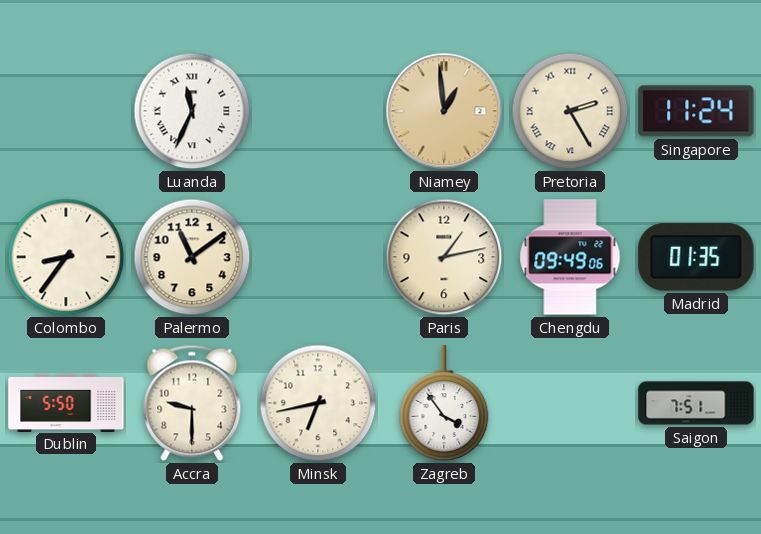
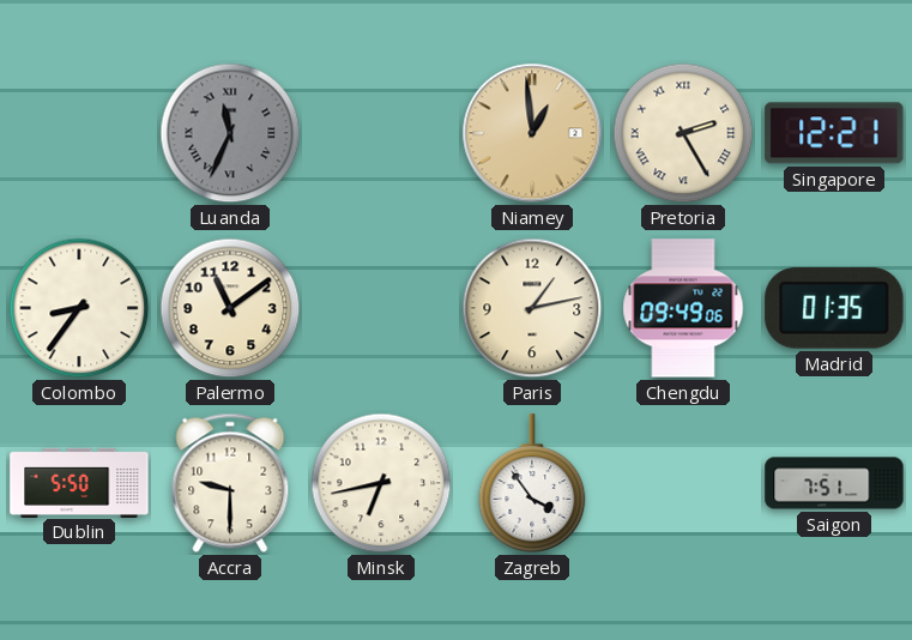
Luanda dial: white -> grey (230, 133)
Singapore: 11:24 -> 12:21 (834, 133)
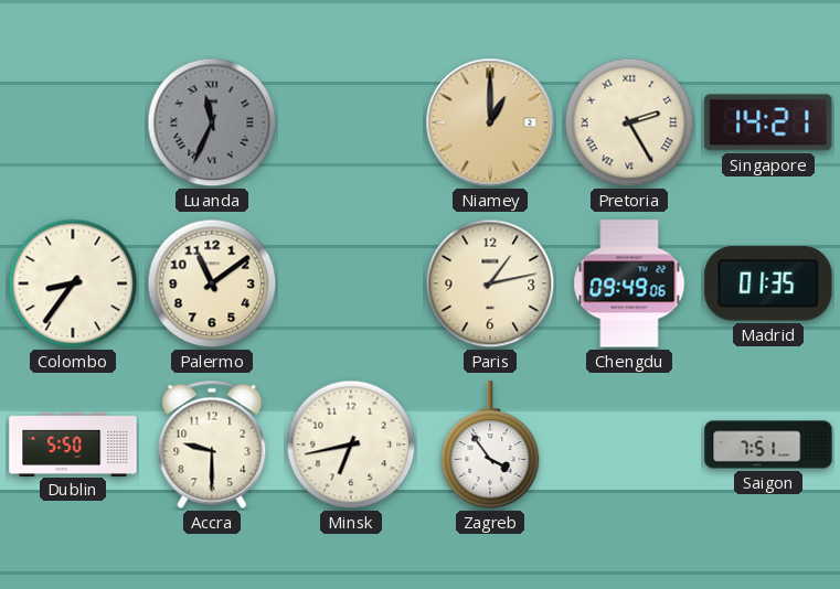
Niamey: 12:59 -> 1:00 (490, 122)
Singapore: 12:21 -> 14:21 (768, 122)
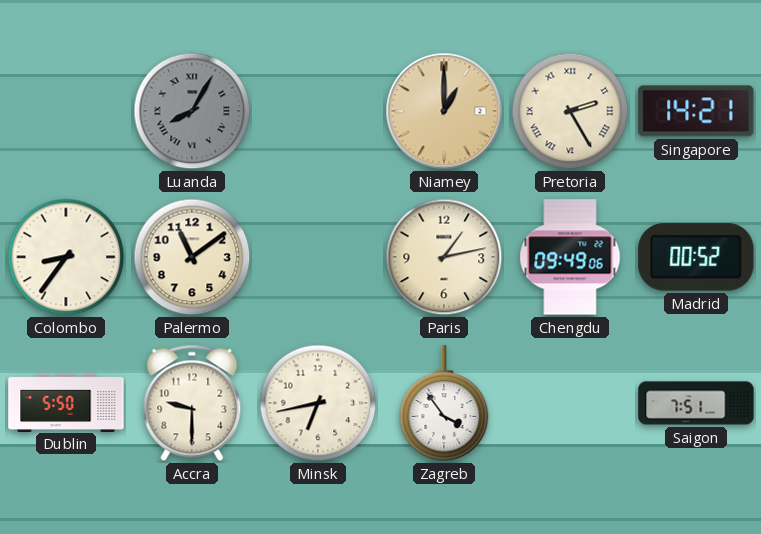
Luanda: 11:34 -> 8:05 (192, 111)
Madrid: 01:35 -> 00:52 (696, 257)
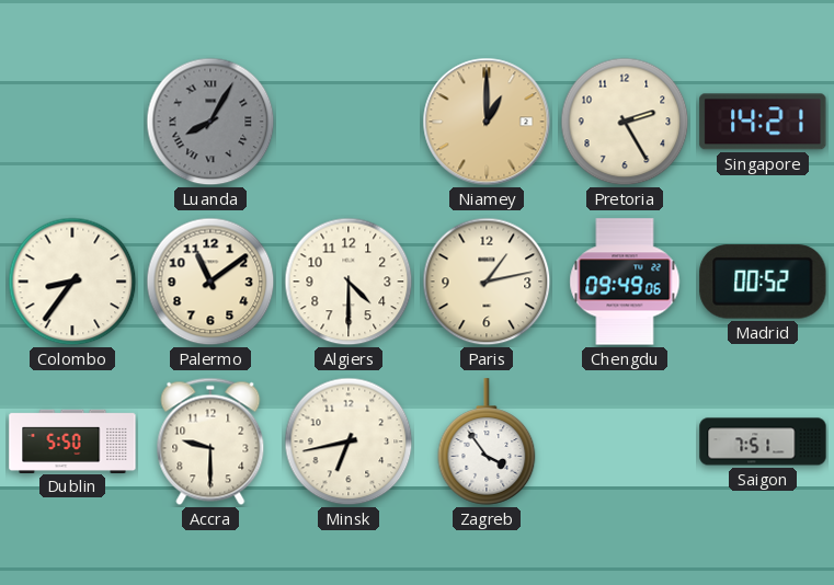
Pretoria numerals: Roman -> Arabic (625, 122)
Algiers: none -> 4:30 (349, 282)
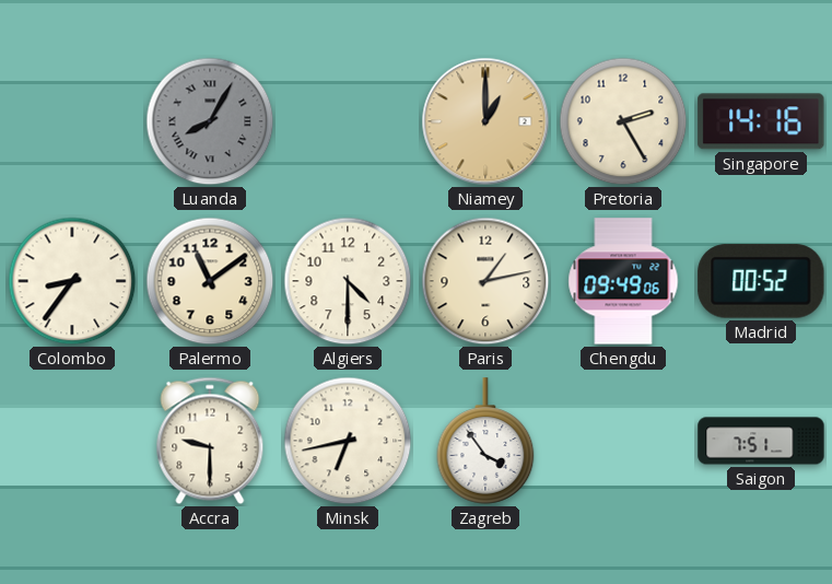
Singapore: 14:21 -> 14:16 (761, 121)
Dublin: 5:50 -> none (72, 440)
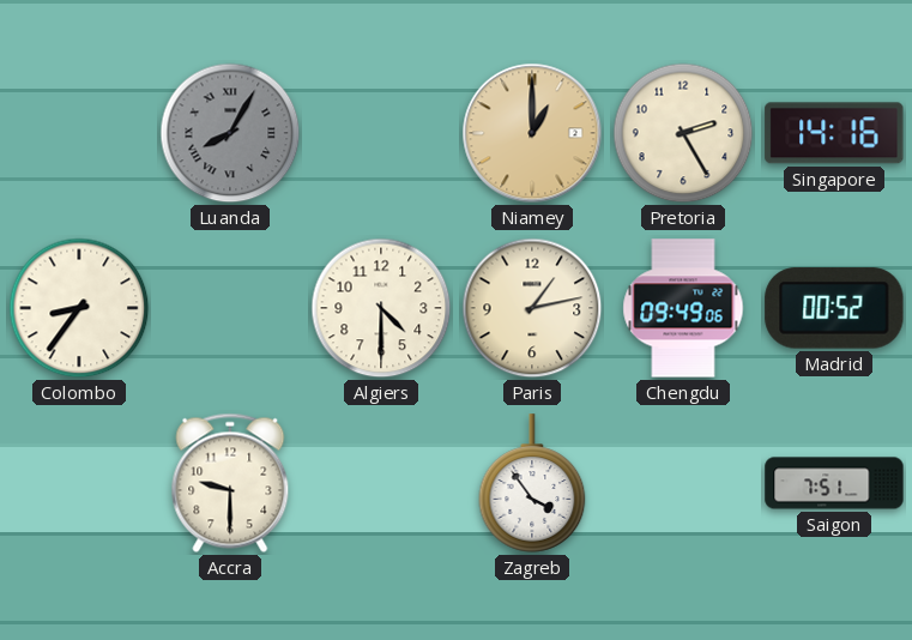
Palermo: 11:09 -> none (210, 281)
Minsk: 6:43 -> none (348, 441)
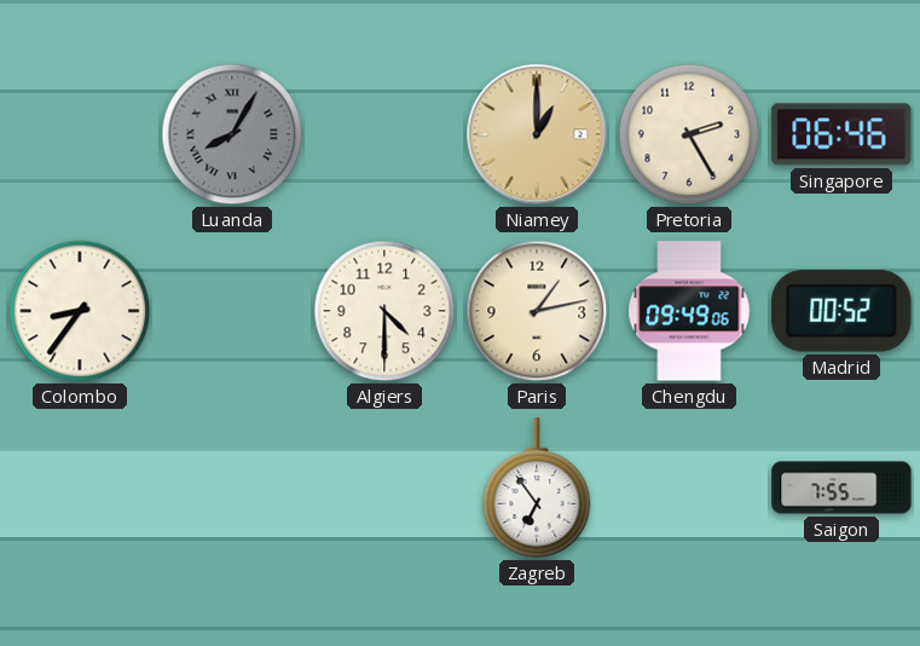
Singapore: 14:16 -> 06:46 (841, 134)
Accra: 9:30 -> none (230, 483)
Zagreb: 3:54 -> 6:54 (537, 488)
Saigon: 7:51 -> 7:55 (841, 488)
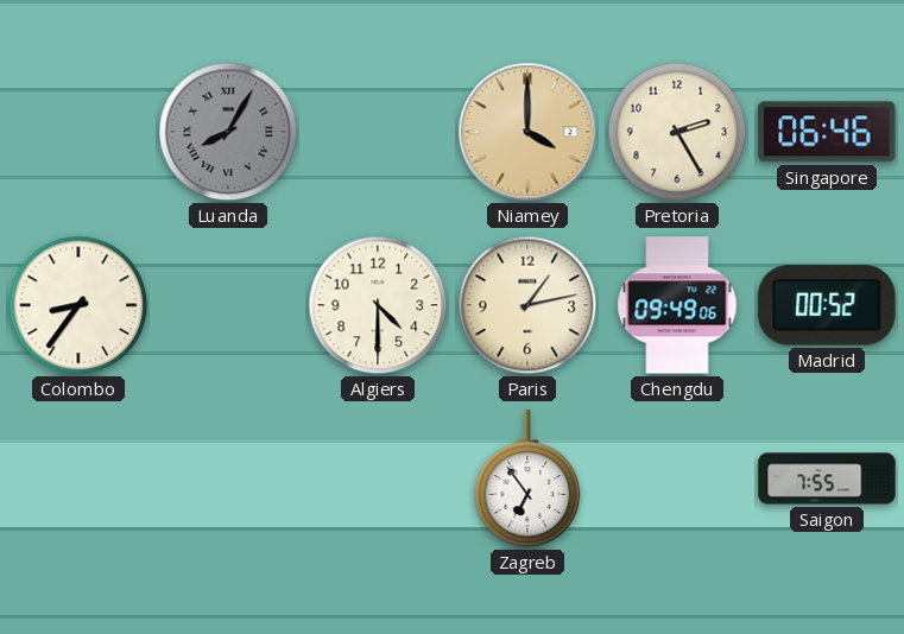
Niamey: 1:00 -> 4:00 (527, 132)
